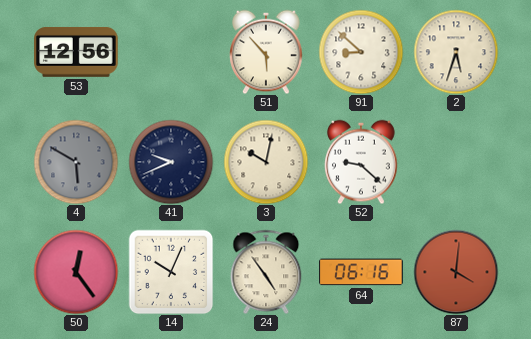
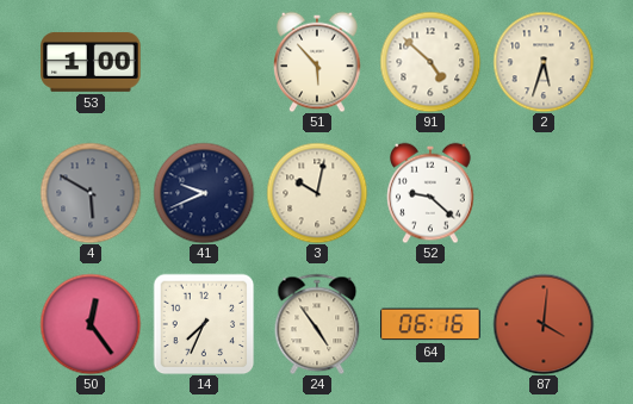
53: 12:56 -> 1:00 (91, 62)
91: 8:52 -> 4:52 (430, 62)
14: 10:04 -> 7:34 (204, 324)
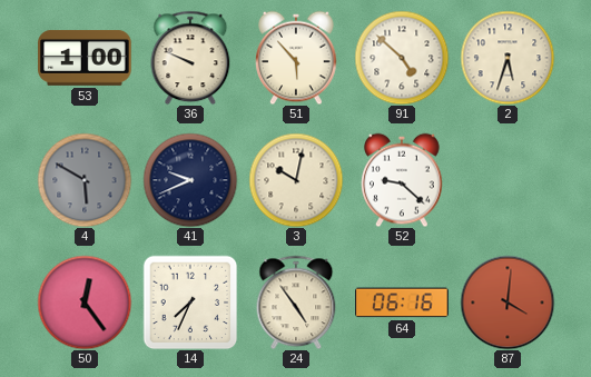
36: none -> 9:49 (190, 58)
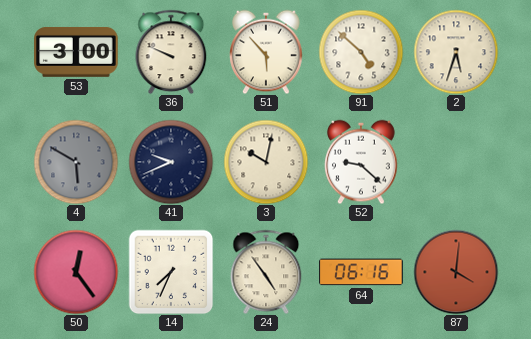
53: 1:00 -> 3:00 (76, 52)
